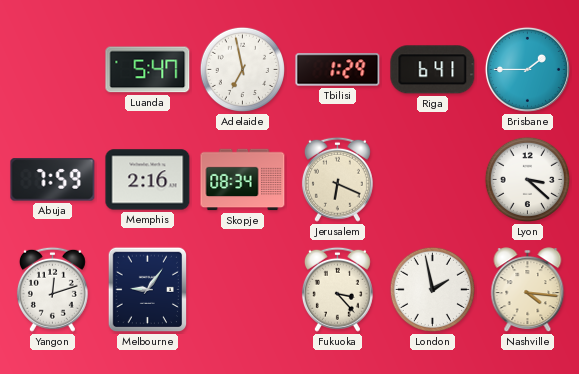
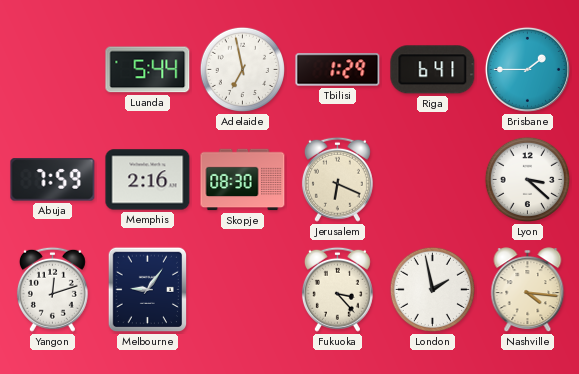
Luanda: 5:47 -> 5:44 (148, 70)
Skopje: 08:34 -> 08:30 (243, 180)
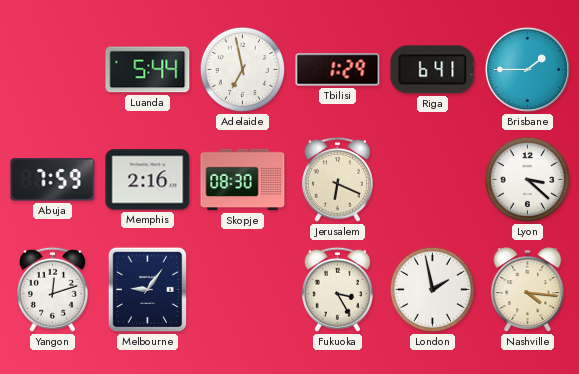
Fukuoka: 3:23 -> 3:25 (337, 289)
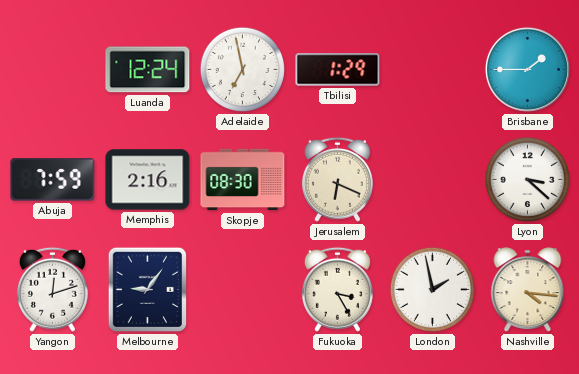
Luanda: 5:44 -> 12:24 (148, 70)
Riga: 6:41 -> none (433, 70)
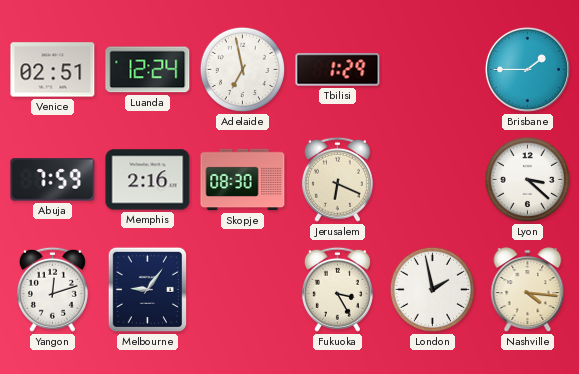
Venice: none -> 02:51 (53, 70)
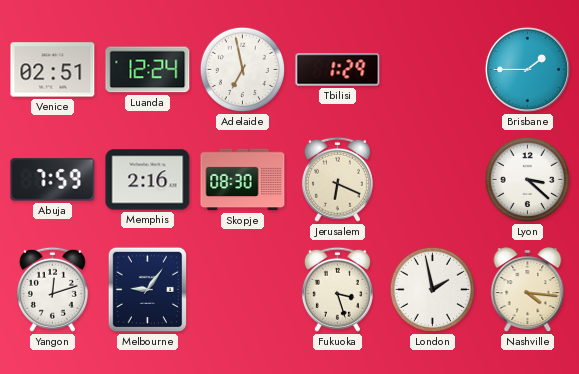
Fukuoka: 3:25 -> 3:27 (337, 289)
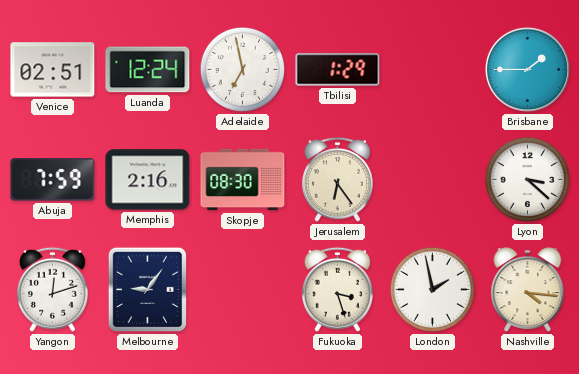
Jerusalem: 6:19 -> 6:24 (337, 179)
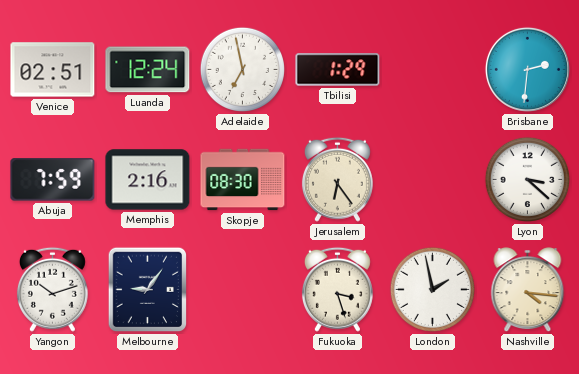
Brisbane: 1:45 -> 2:31 (527, 69)
Yangon: 12:12 -> 10:12 (52, 289)
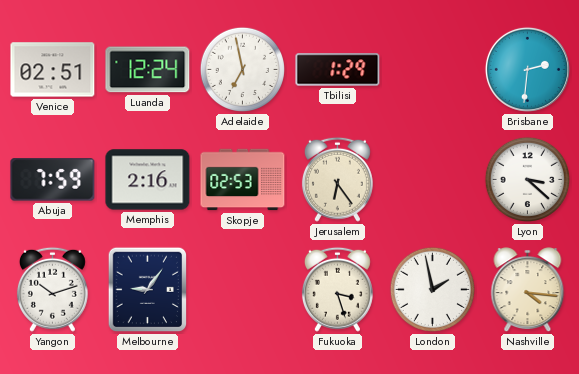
Skopje: 08:30 -> 02:53 (243, 180)
